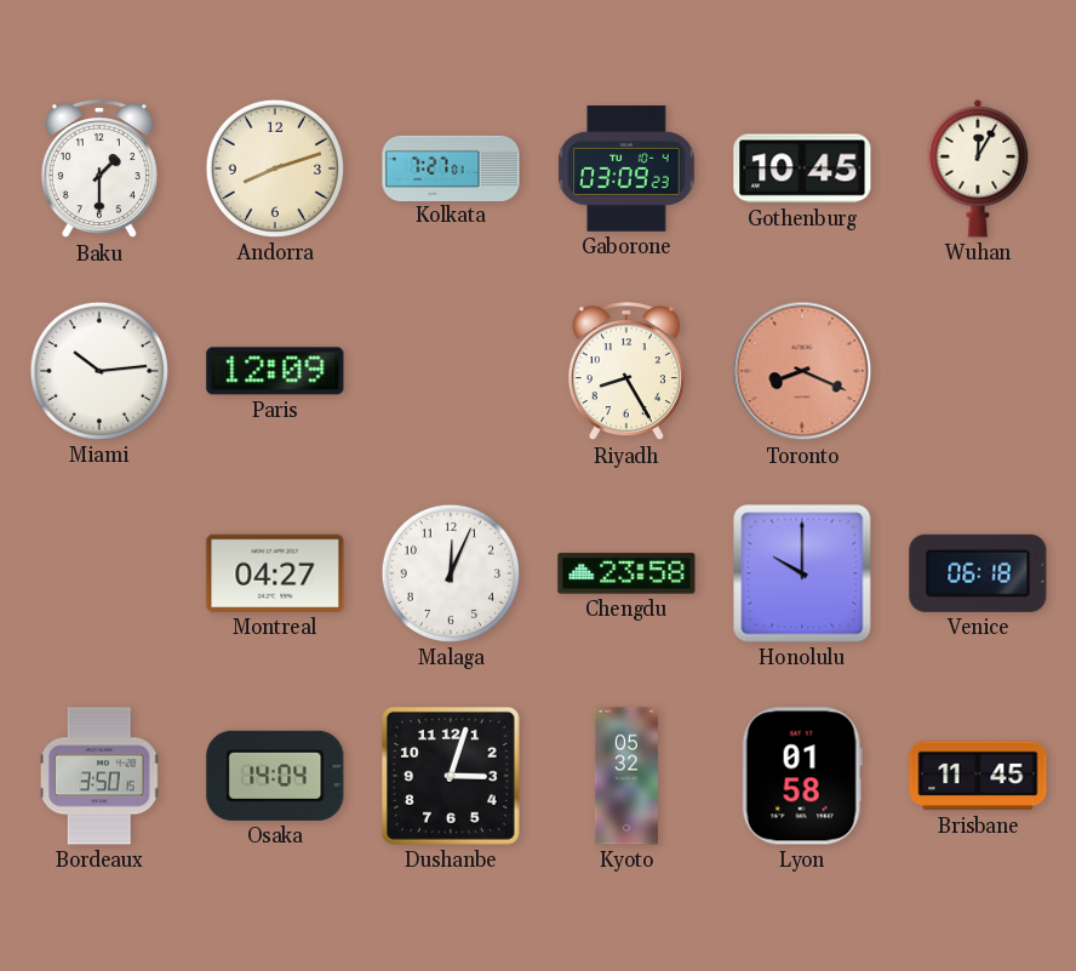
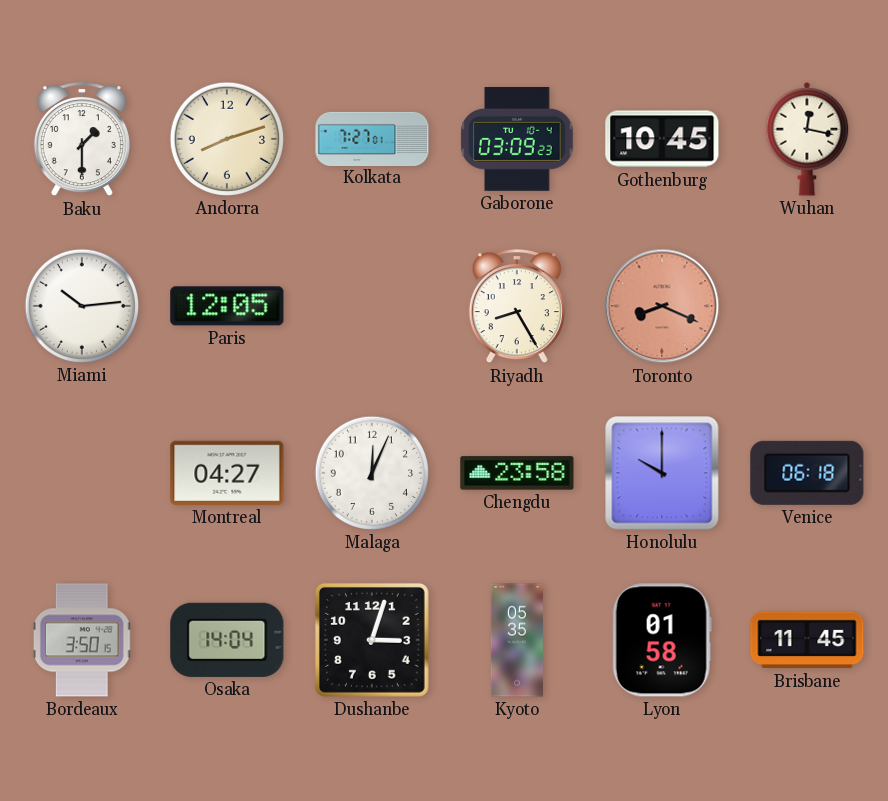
Wuhan: 12:05 -> 12:17 (807, 139)
Paris: 12:09 -> 12:05 (227, 306)
Kyoto: 05:32 -> 05:35 (517, 640)
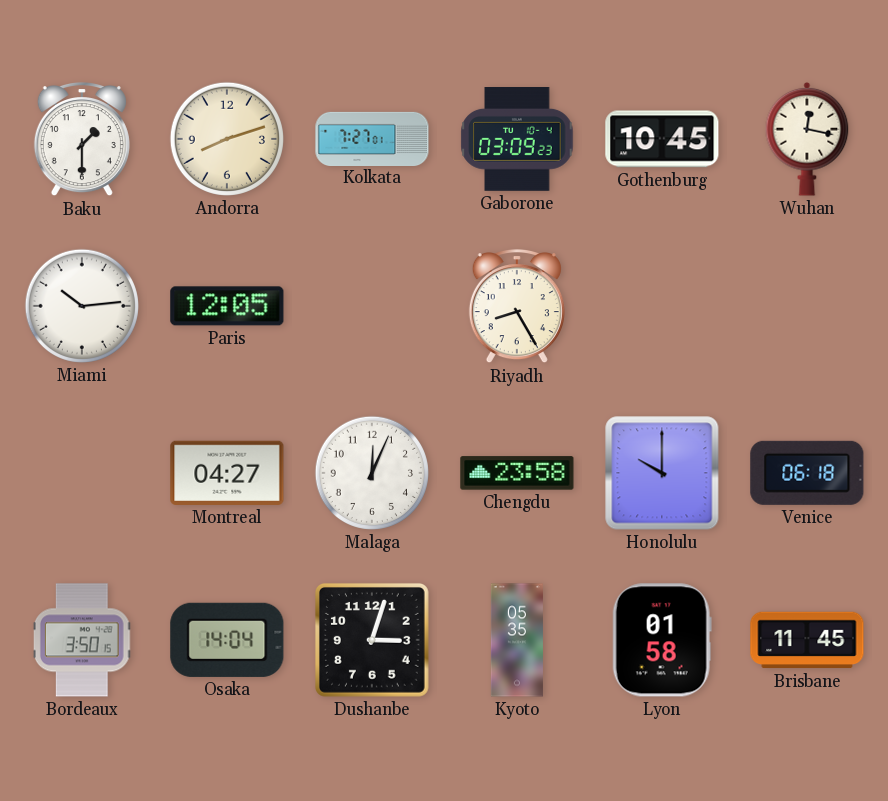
Toronto: 8:19 -> none (662, 306)
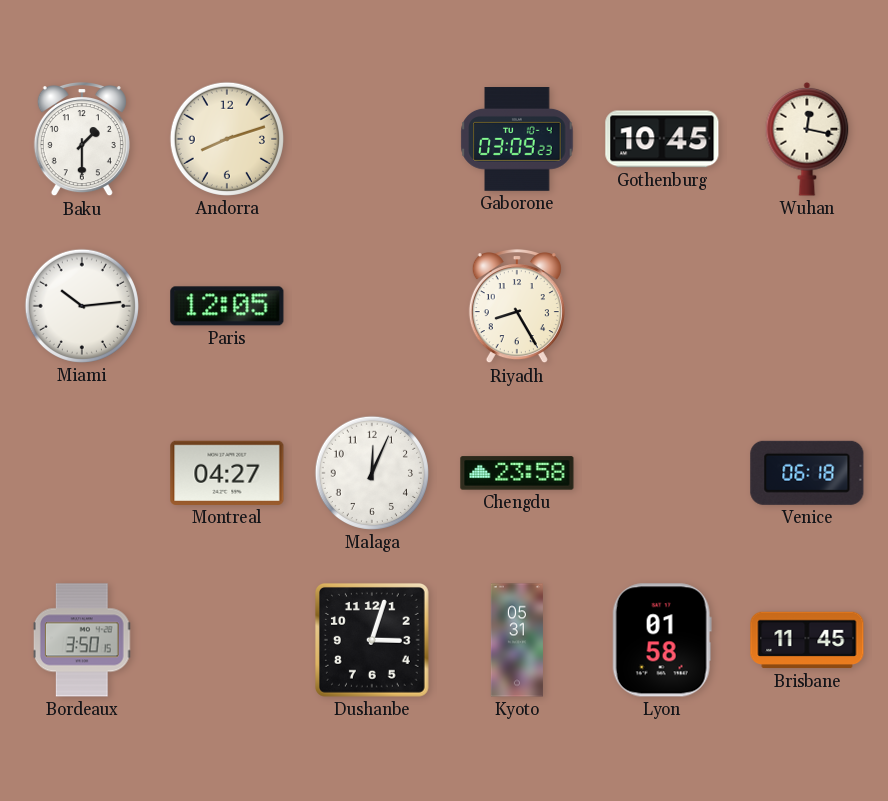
Kolkata: 7:27 -> none (372, 138)
Honolulu: 10:00 -> none (662, 473)
Osaka: 14:04 -> none (227, 640)
Kyoto: 05:35 -> 05:31 (517, 640)
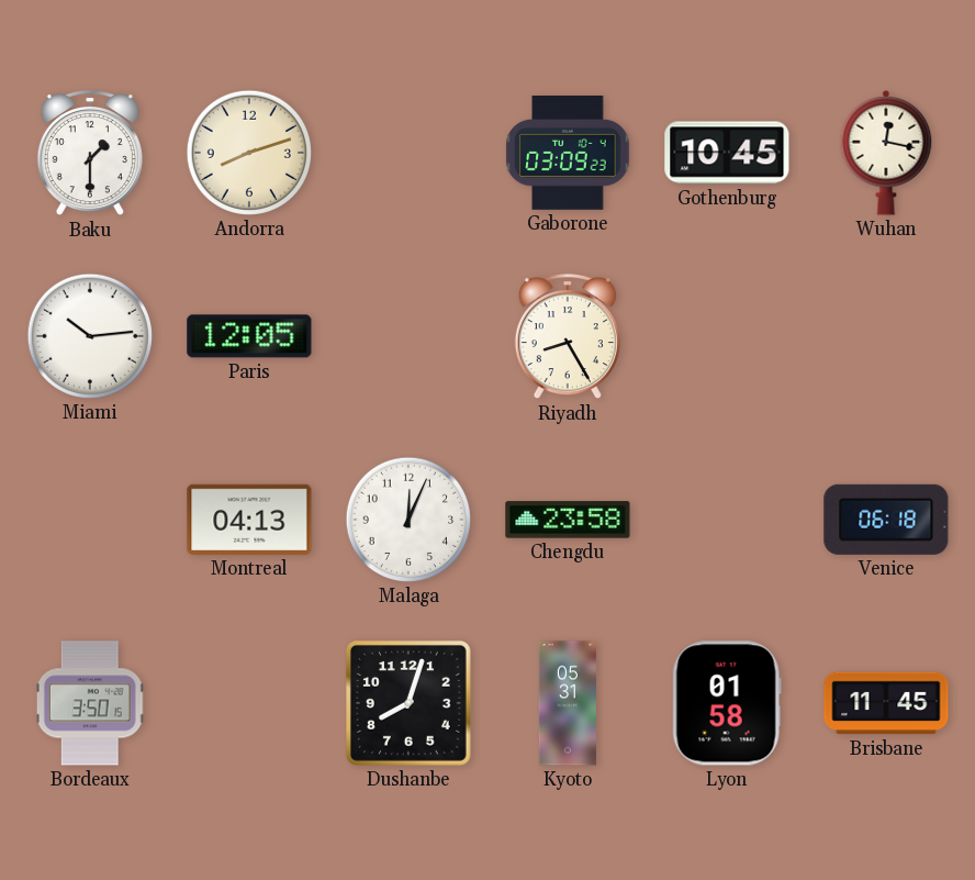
Montreal: 04:27 -> 04:13 (249, 520)
Dushanbe: 3:03 -> 8:03 (408, 703)
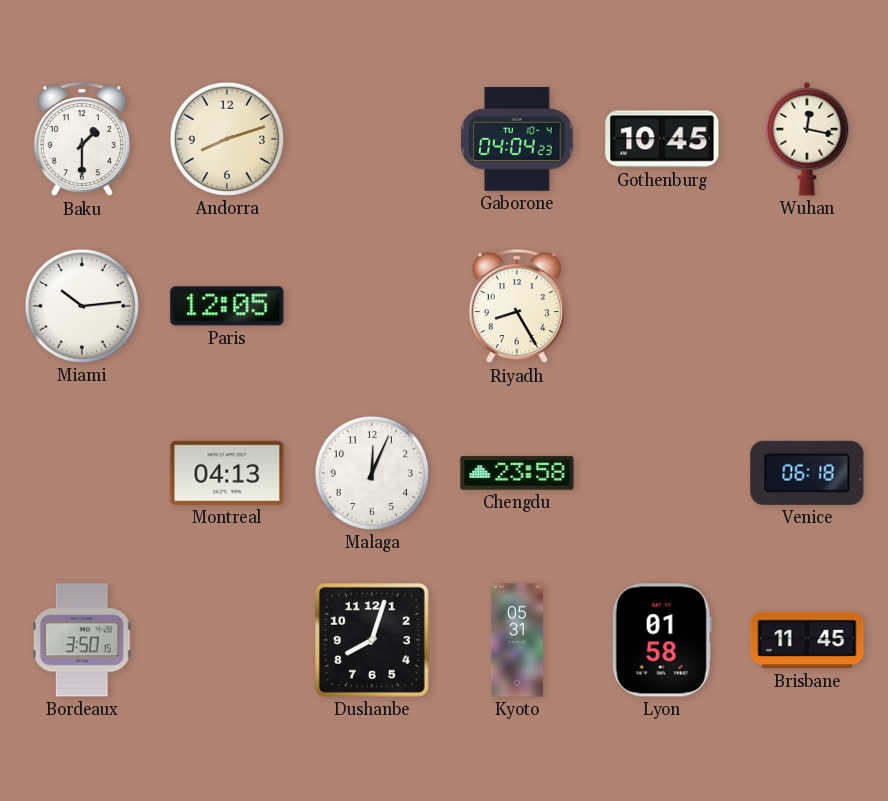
Gaborone: 03:09 -> 04:04 (517, 140)
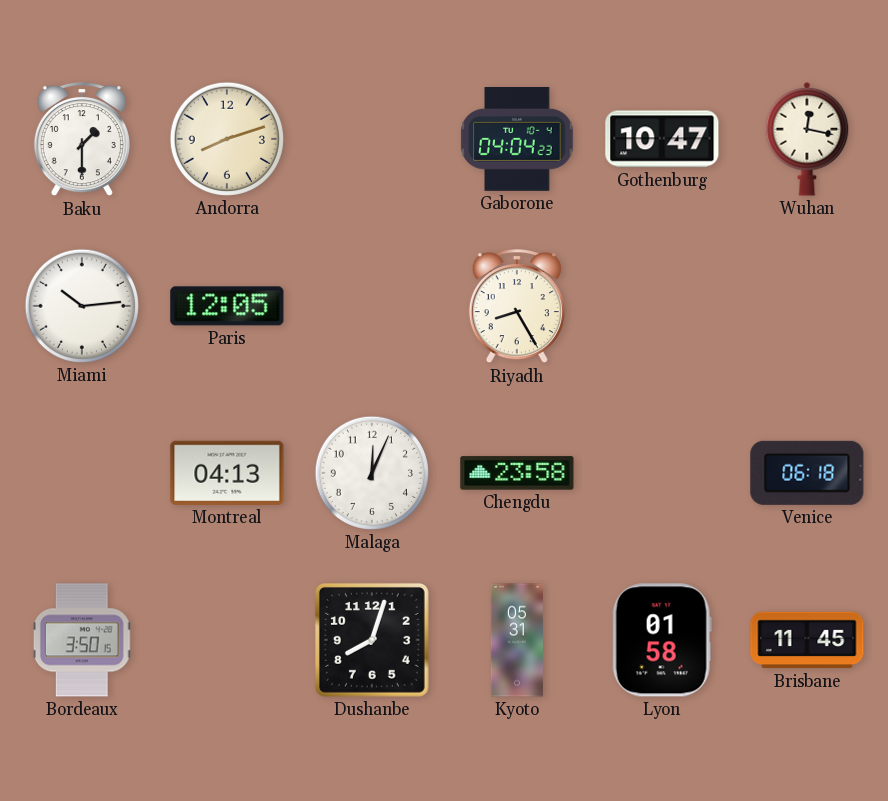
Gothenburg: 10:45 -> 10:47 (662, 139)
